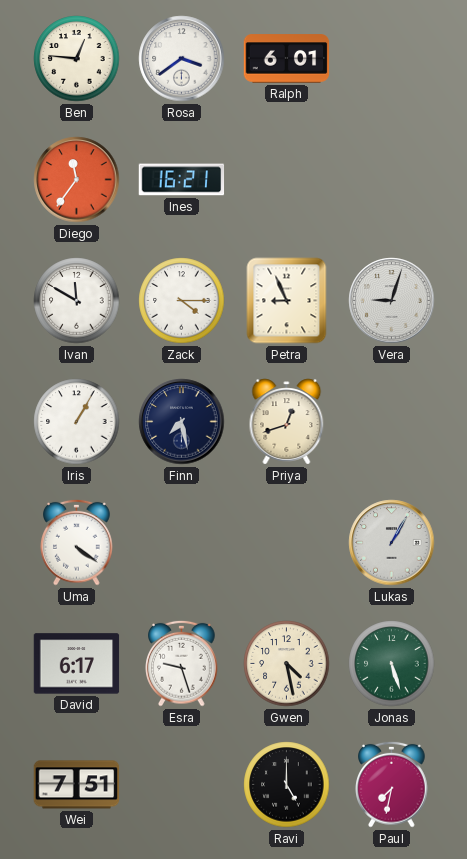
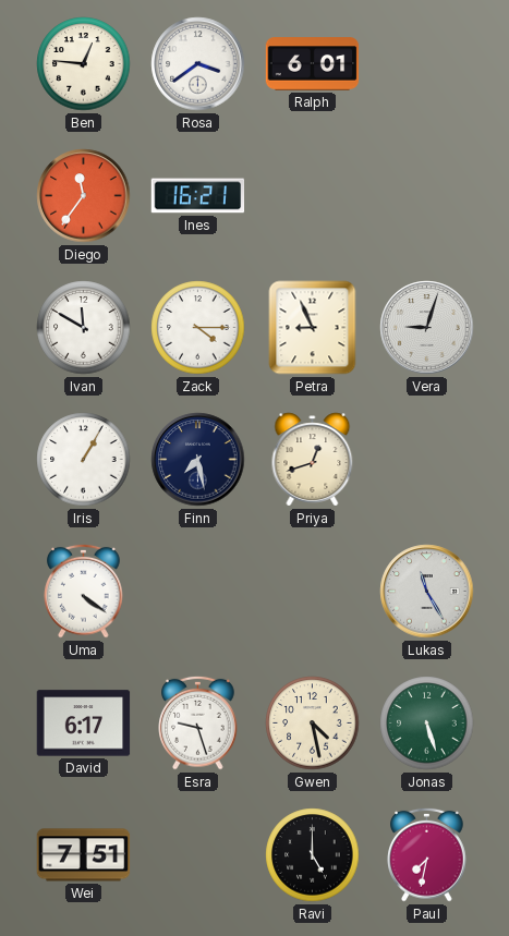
Lukas: 1:05 -> 11:25 (427, 592)
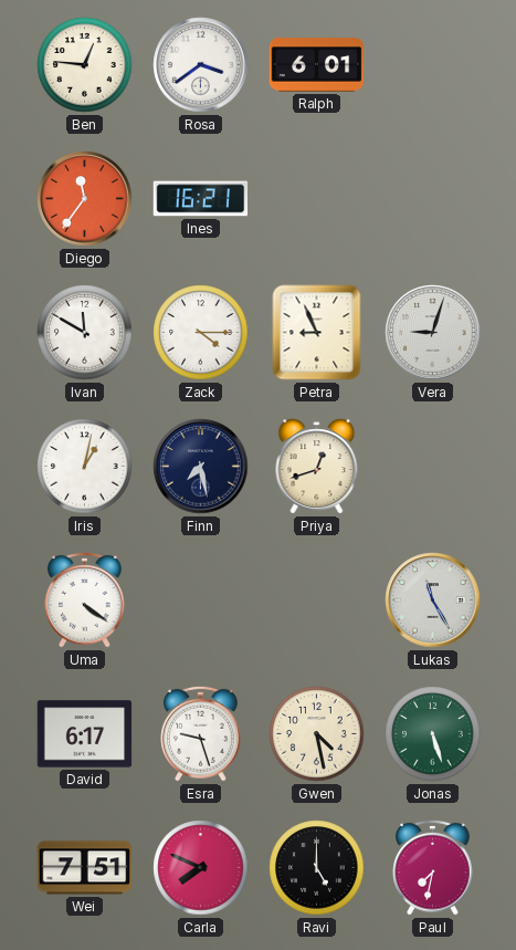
Iris: 1:05 -> 1:02 (85, 467)
Carla: none -> 7:49 (201, 868)
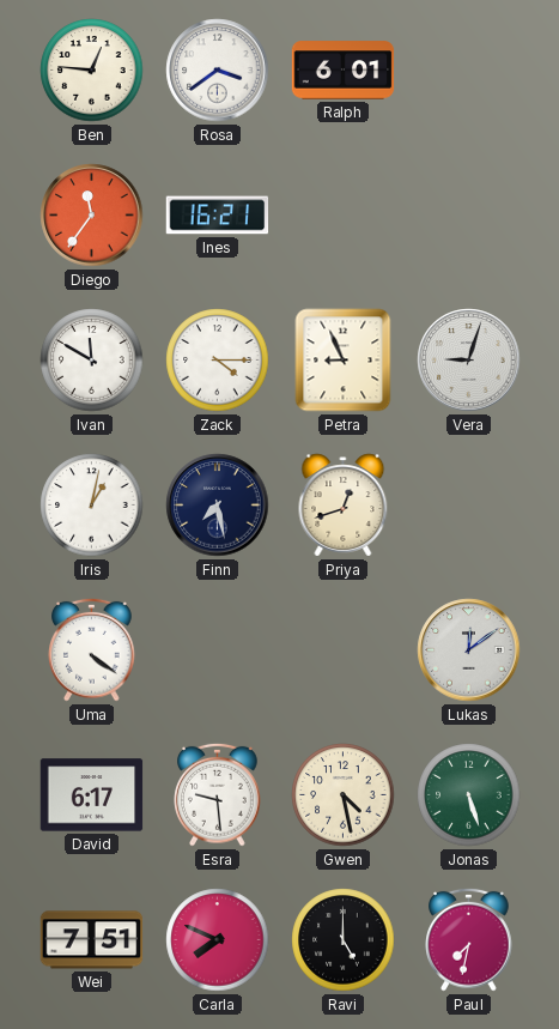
Lukas: 11:25 -> 12:09 (469, 650)
Esra: 9:27 -> 9:29 (218, 794)
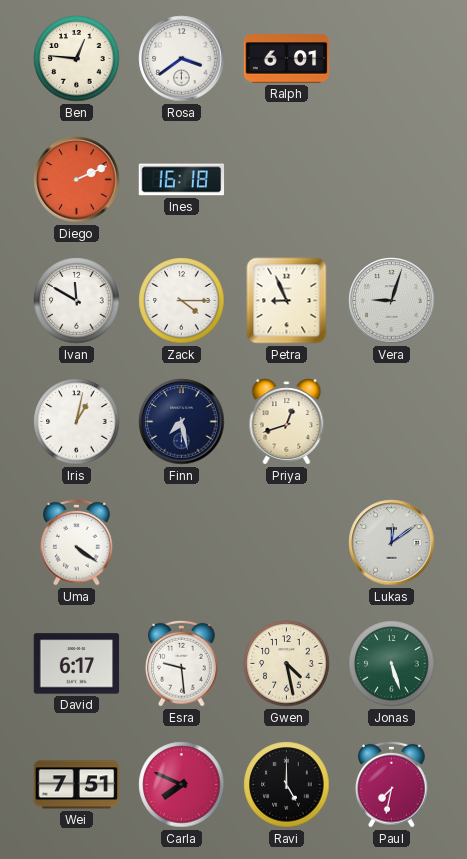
Diego: 11:36 -> 2:11 (77, 180)
Ines: 16:21 -> 16:18 (182, 180)
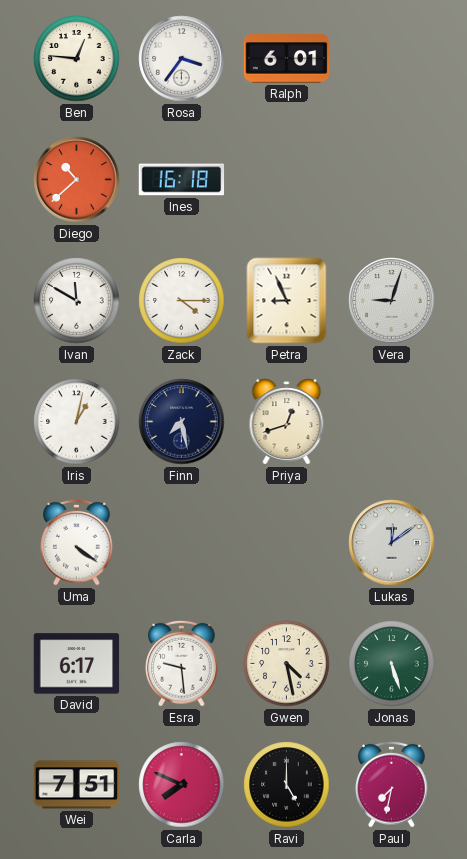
Rosa: 3:39 -> 3:36 (182, 59)
Diego: 2:11 -> 10:38 (77, 180)
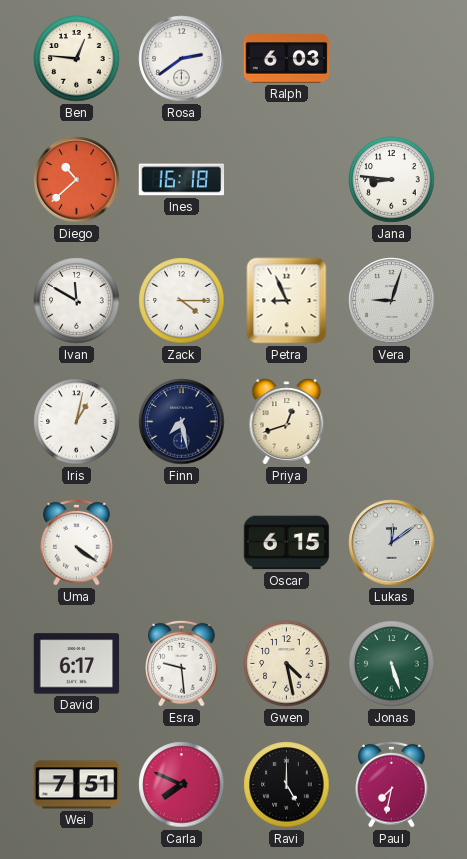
Rosa: 3:36 -> 2:39 (182, 59)
Ralph: 6:01 -> 6:03 (287, 59)
Jana: none -> 8:46 (392, 180)
Oscar: none -> 6:15 (287, 543)
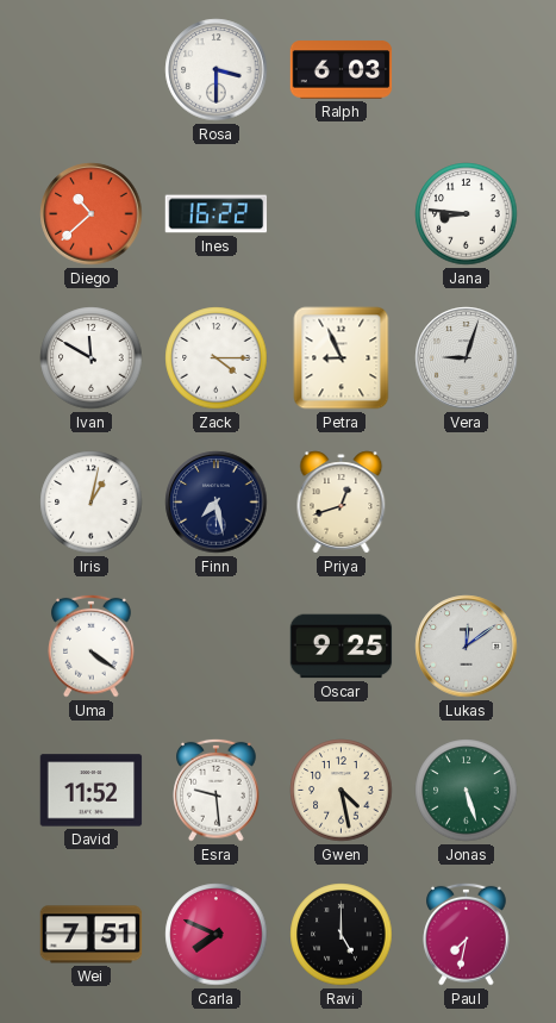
Ben: 12:46 -> none (77, 59)
Rosa: 2:39 -> 3:30 (217, 70)
Ines: 16:18 -> 16:22 (217, 214)
Oscar: 6:15 -> 9:25 (342, 647)
David: 6:17 -> 11:52 (92, 791)
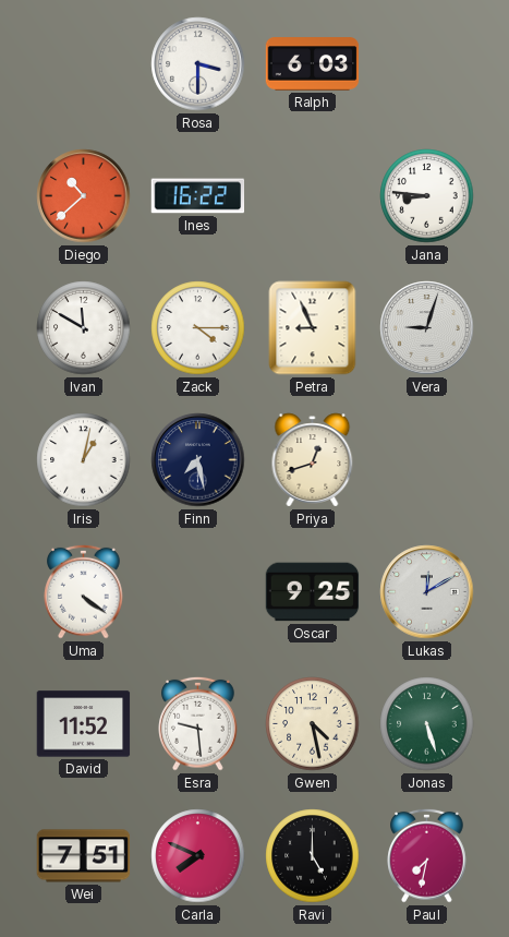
Lukas: 12:09 -> 12:10 (427, 592)
